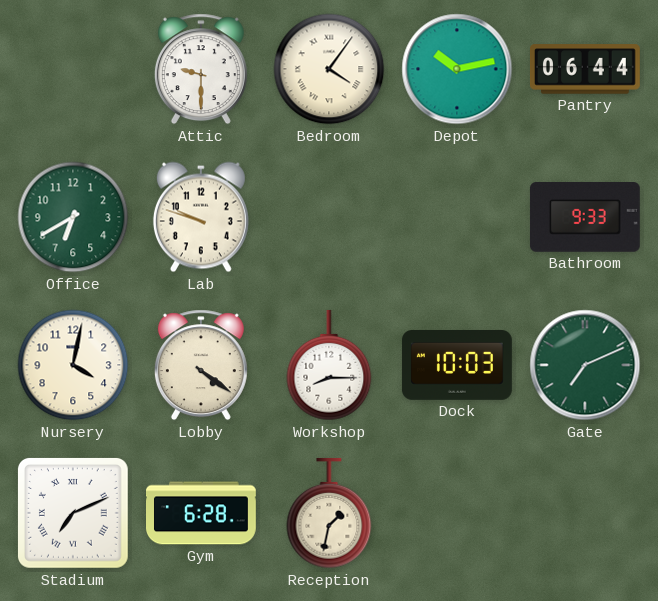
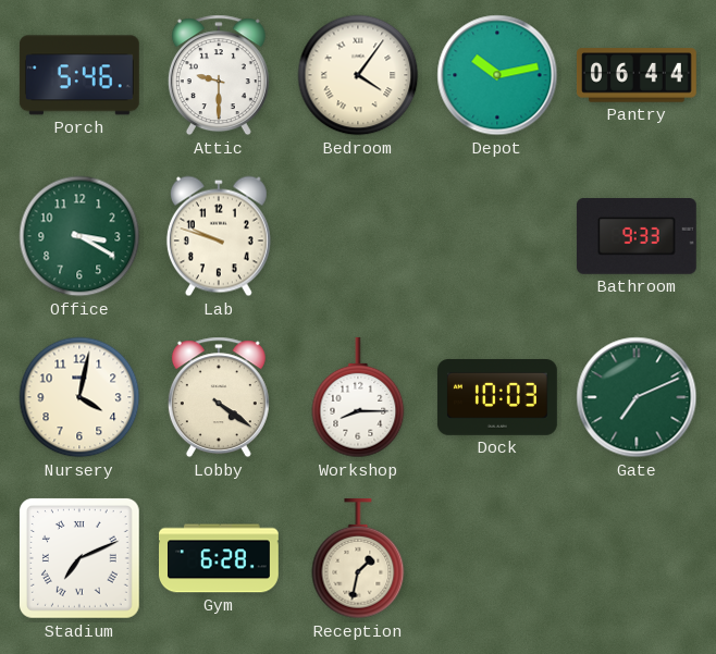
Porch: none -> 5:46 (79, 75)
Office: 6:40 -> 3:20 (79, 236)
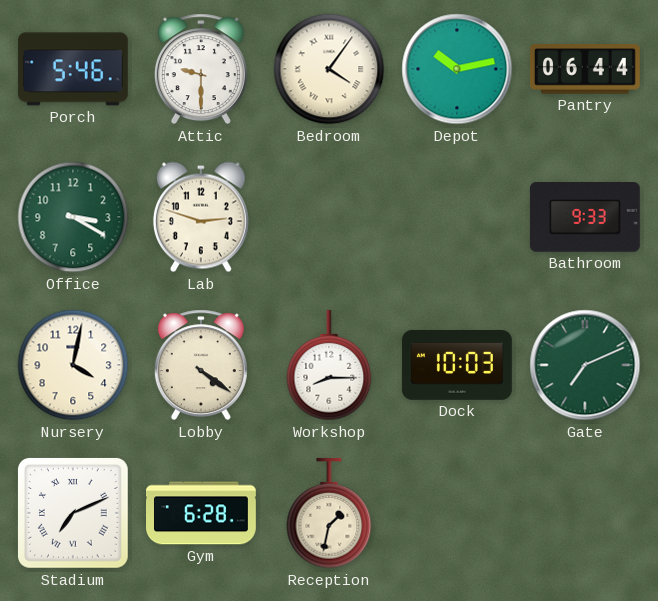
Lab: 9:48 -> 2:48 (201, 217)
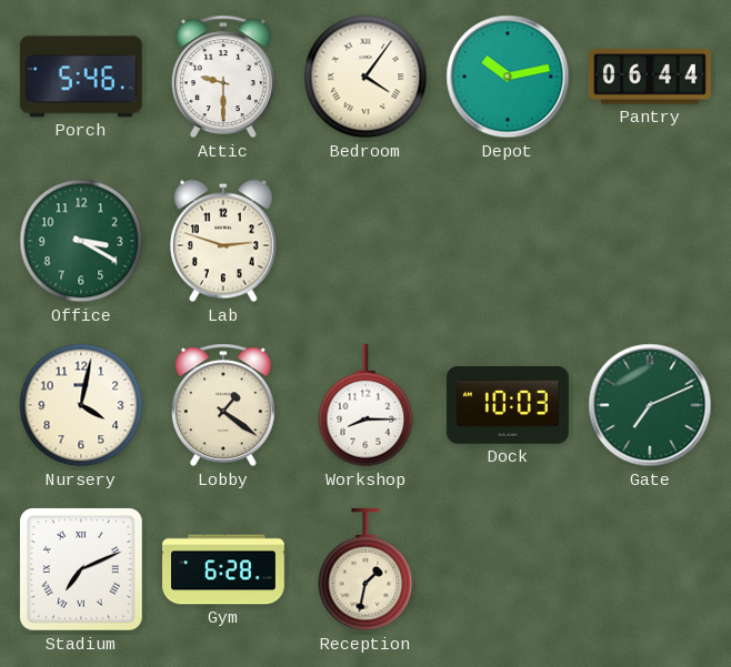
Bathroom: 9:33 -> none (585, 218)
Lobby: 4:21 -> 1:21 (223, 405)
